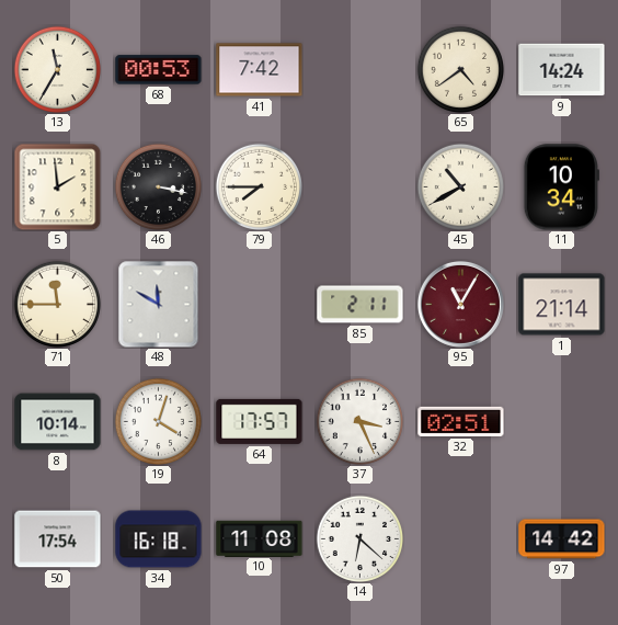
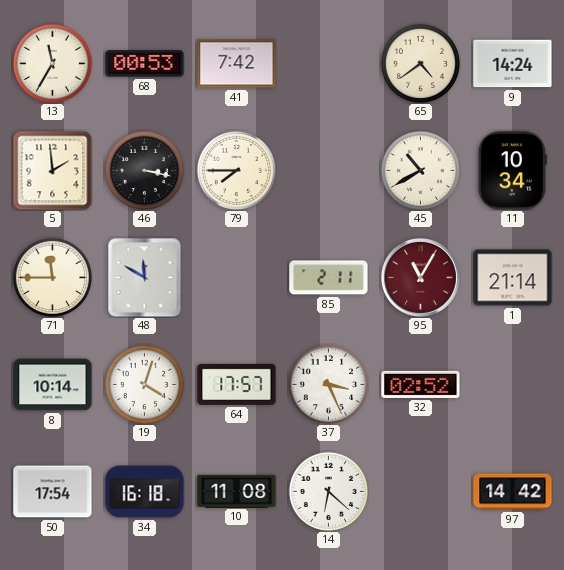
32: 02:51 -> 02:52 (421, 384)
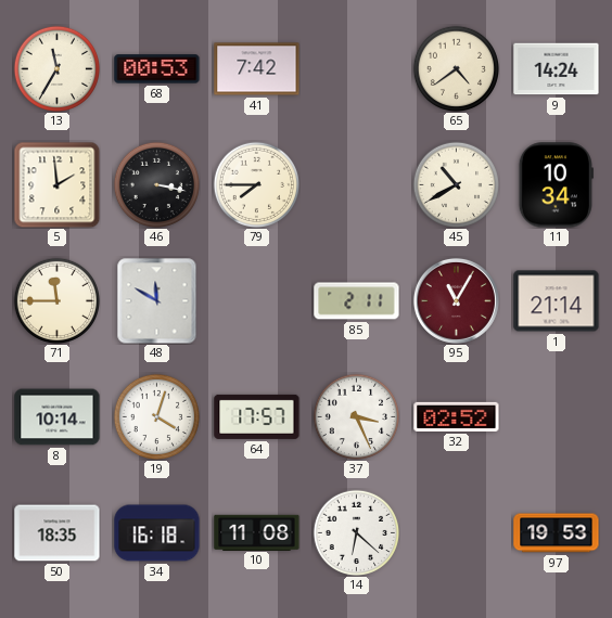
50: 17:54 -> 18:35 (58, 533)
97: 14:42 -> 19:53 (557, 533)
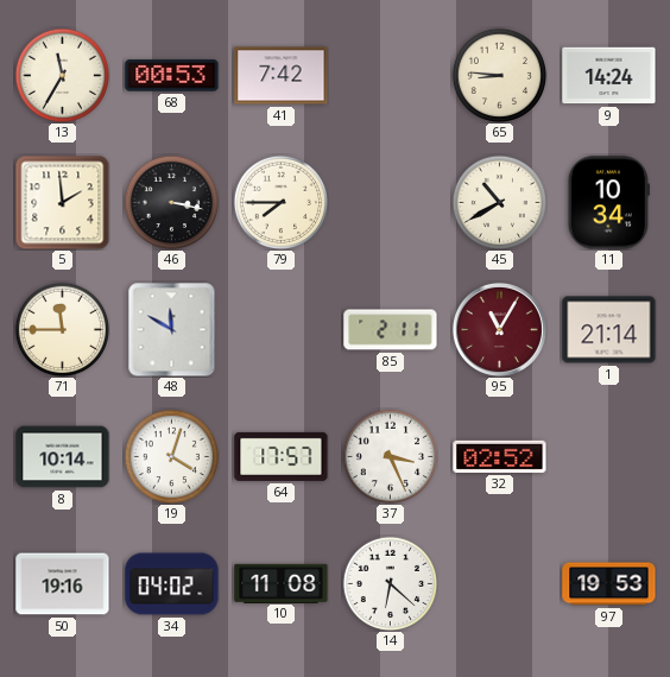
65: 4:39 -> 8:46 (499, 75)
50: 18:35 -> 19:16 (63, 584)
34: 16:18 -> 04:02 (172, 584)
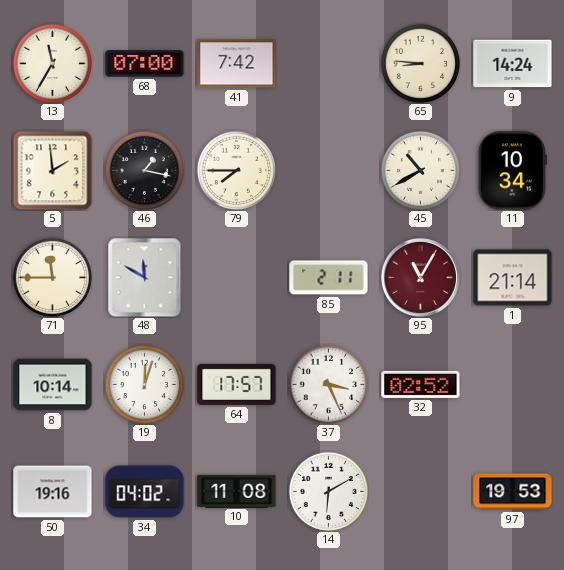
68: 00:53 -> 07:00 (145, 64)
46: 3:17 -> 1:17 (144, 170)
19: 4:03 -> 12:03 (144, 384)
14: 6:22 -> 6:10 (328, 491)
